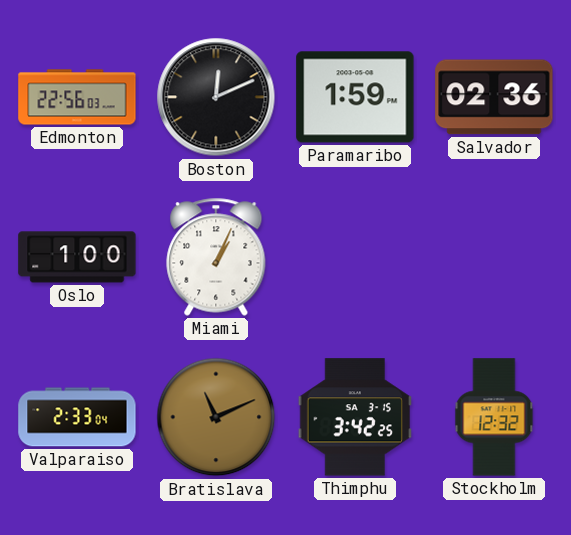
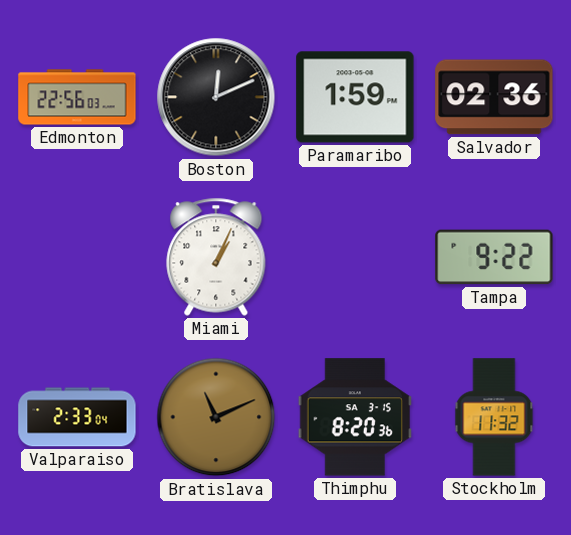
Oslo: 1:00 -> none (77, 257)
Tampa: none -> 9:22 (494, 257)
Thimphu: 3:42 -> 8:20 (354, 417)
Stockholm: 12:32 -> 11:32 (494, 417)
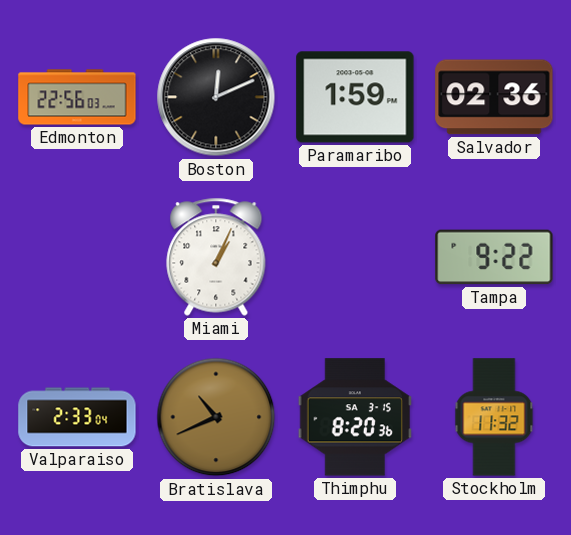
Bratislava: 11:11 -> 10:41 (216, 417)
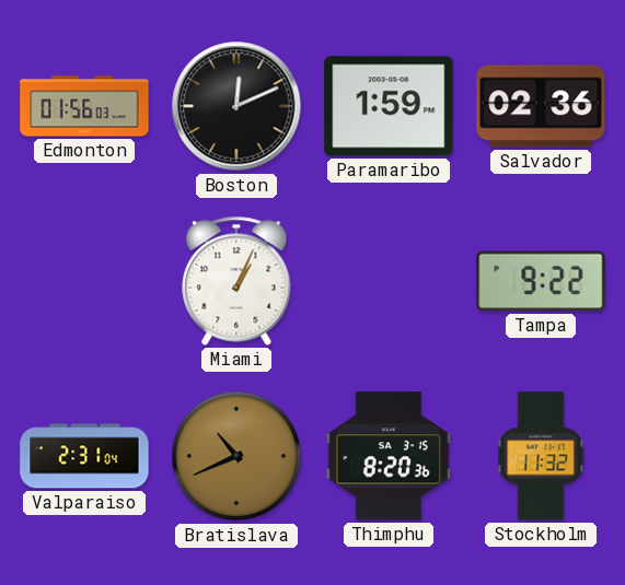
Edmonton: 22:56 -> 01:56 (84, 106)
Valparaiso: 2:33 -> 2:31 (84, 456)
